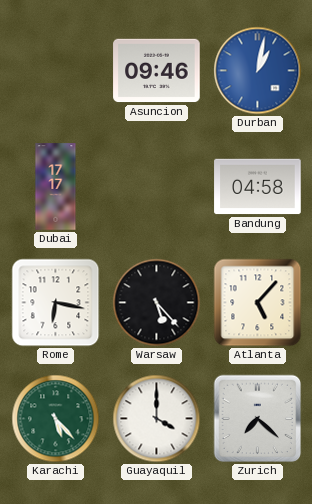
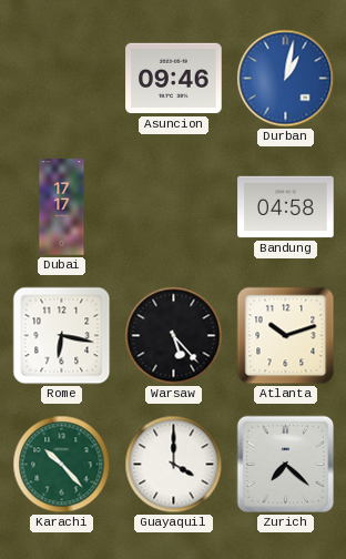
Atlanta: 5:07 -> 10:12 (286, 336)
Karachi: 5:23 -> 10:23 (62, 465)
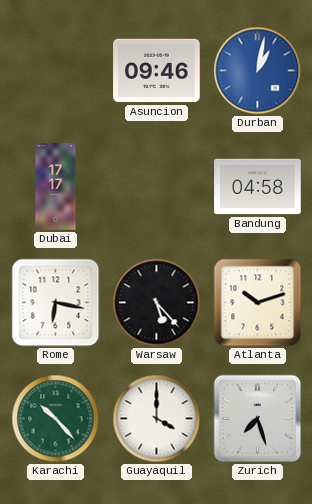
Zurich: 7:22 -> 7:27 (258, 419)
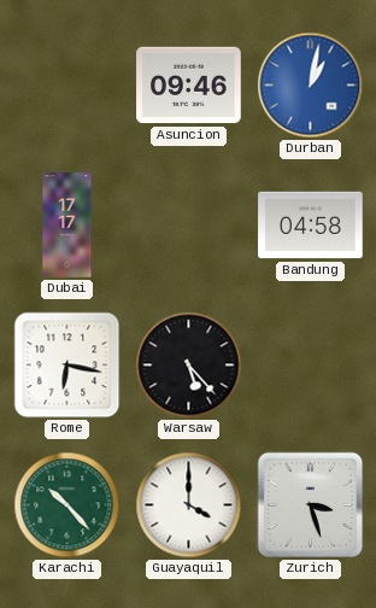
Atlanta: 10:12 -> none (258, 303)
Zurich: 7:27 -> 3:27 (311, 505)
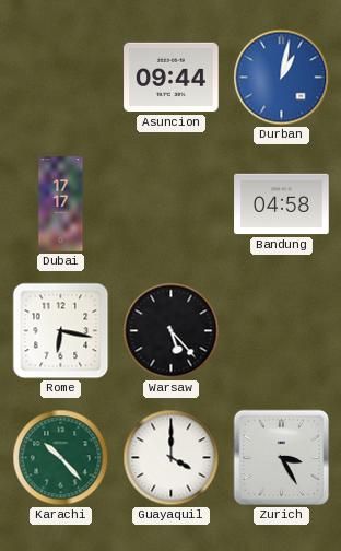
Asuncion: 09:46 -> 09:44 (172, 78)
Zurich: 3:27 -> 3:25 (282, 458)
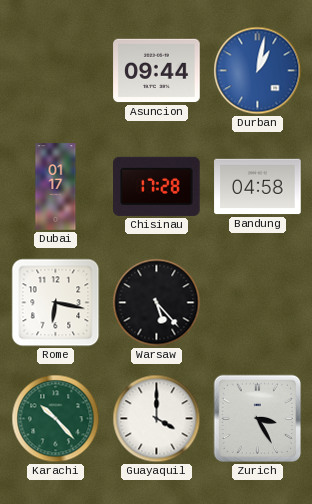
Dubai: 17:17 -> 01:17 (56, 187)
Chisinau: none -> 17:28 (157, 186)
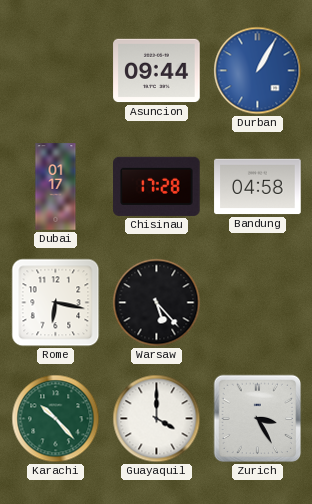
Durban: 1:02 -> 1:05 (258, 71)
